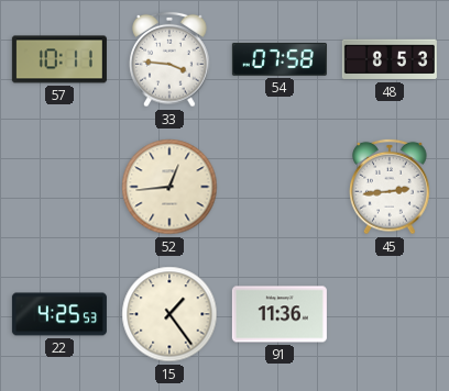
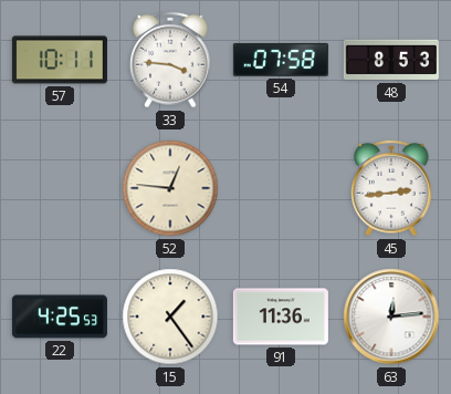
52: 12:44 -> 12:46 (170, 188)
63: none -> 12:14 (391, 317)
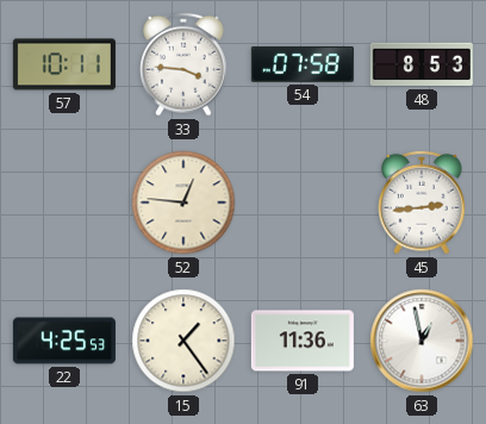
63: 12:14 -> 12:58 (422, 341)
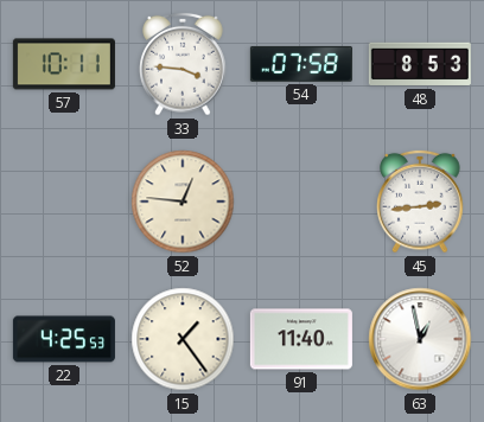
91: 11:36 -> 11:40 (301, 339)
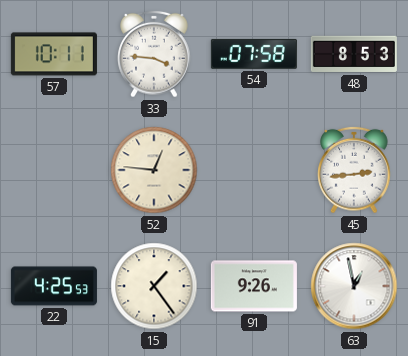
91: 11:40 -> 9:26 (254, 286)
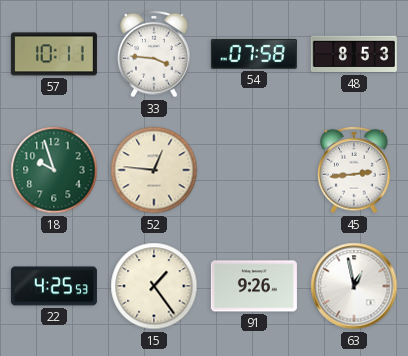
18: none -> 9:57 (54, 170)
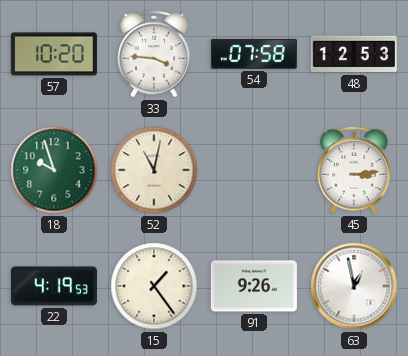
57: 10:11 -> 10:20 (54, 54)
48: 8:53 -> 12:53 (354, 54)
52: 12:46 -> 11:02 (154, 170)
45: 2:44 -> 3:14 (354, 170)
22: 4:25 -> 4:19 (54, 286)
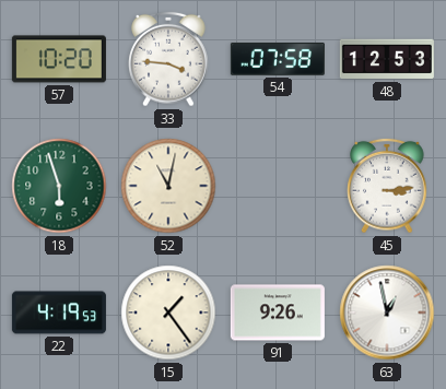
18: 9:57 -> 5:57 (59, 186)
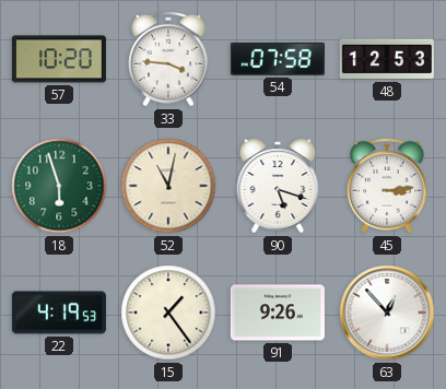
90: none -> 5:18 (278, 186)
63: 12:58 -> 12:53 (387, 313)
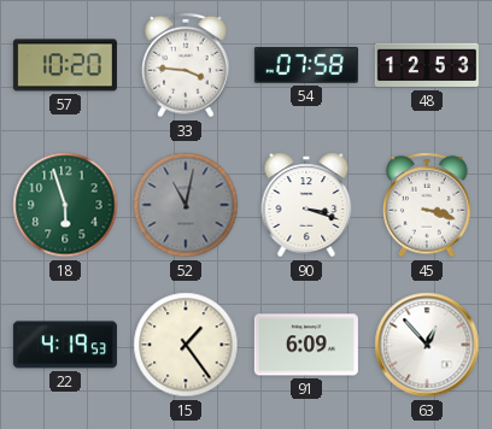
52 dial: cream -> grey (186, 205)
90: 5:18 -> 3:18 (306, 205)
45: 3:14 -> 3:18 (427, 205)
91: 9:26 -> 6:09 (306, 345)
